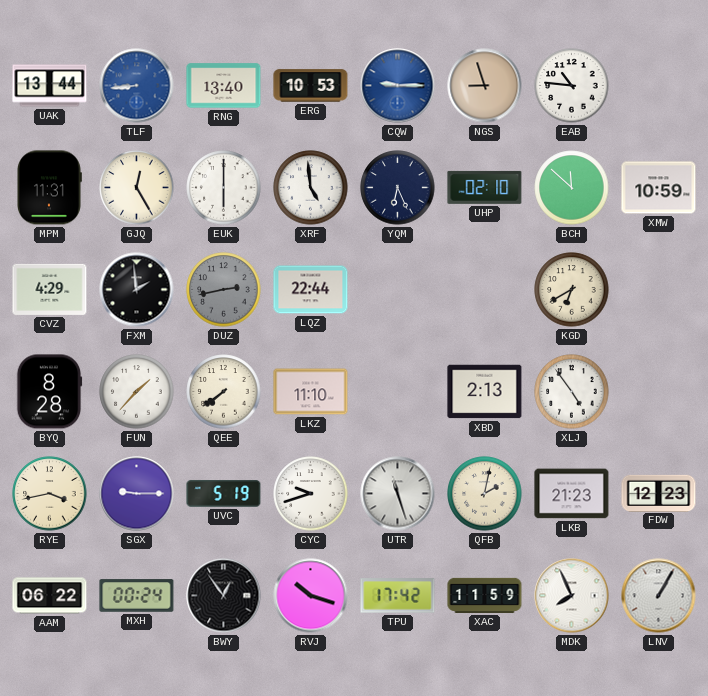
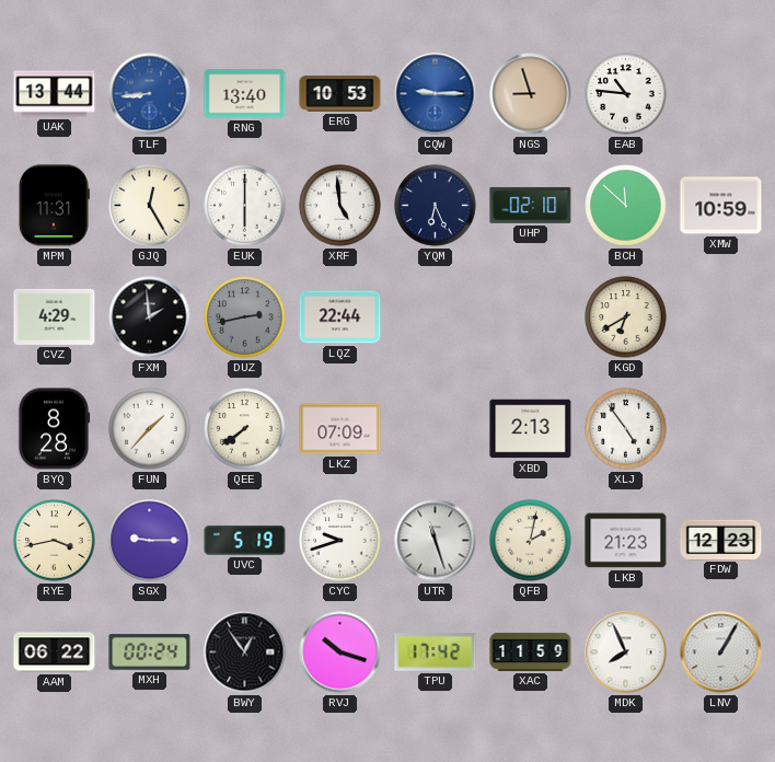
LKZ: 11:10 -> 07:09 (340, 429)
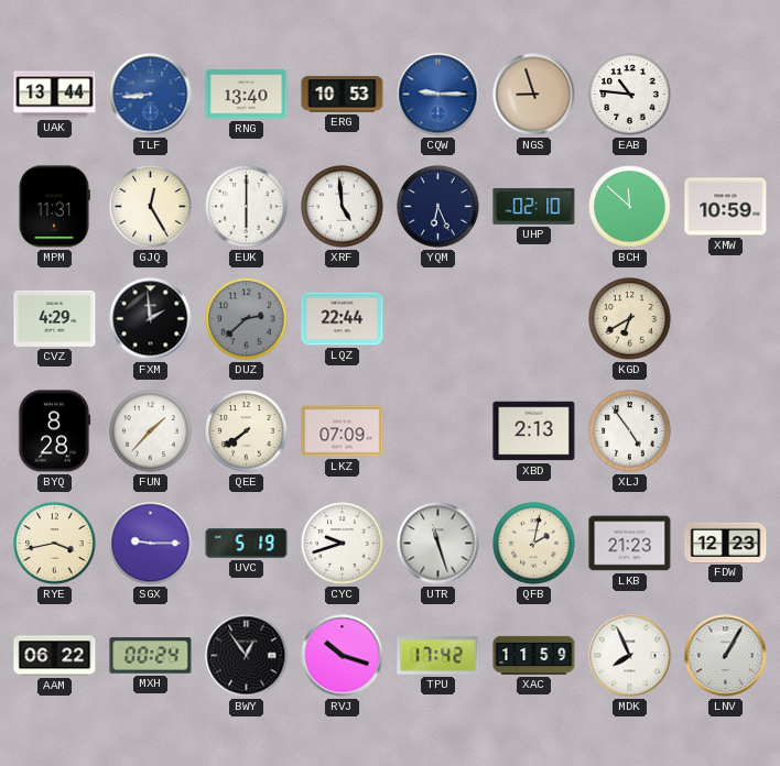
DUZ: 2:43 -> 2:38 (247, 319)
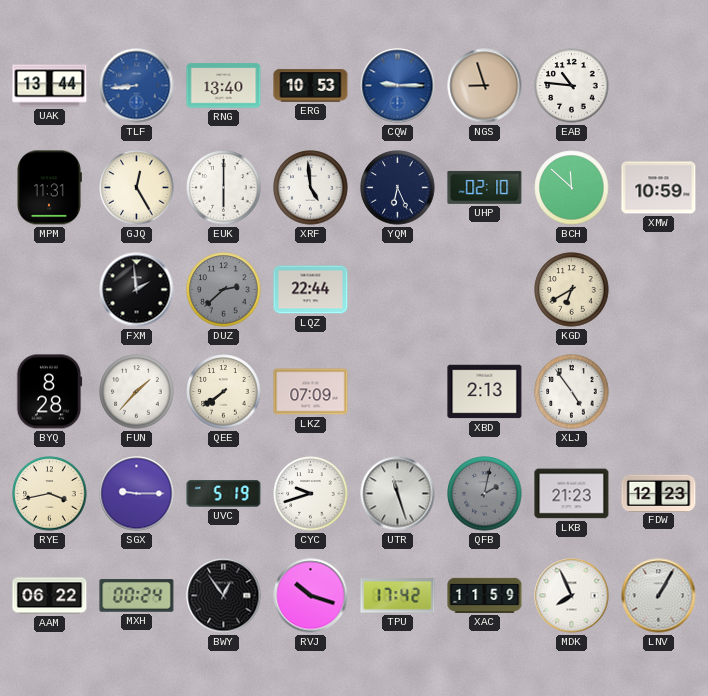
CVZ: 4:29 -> none (55, 318)
QFB dial: cream -> grey (485, 494)
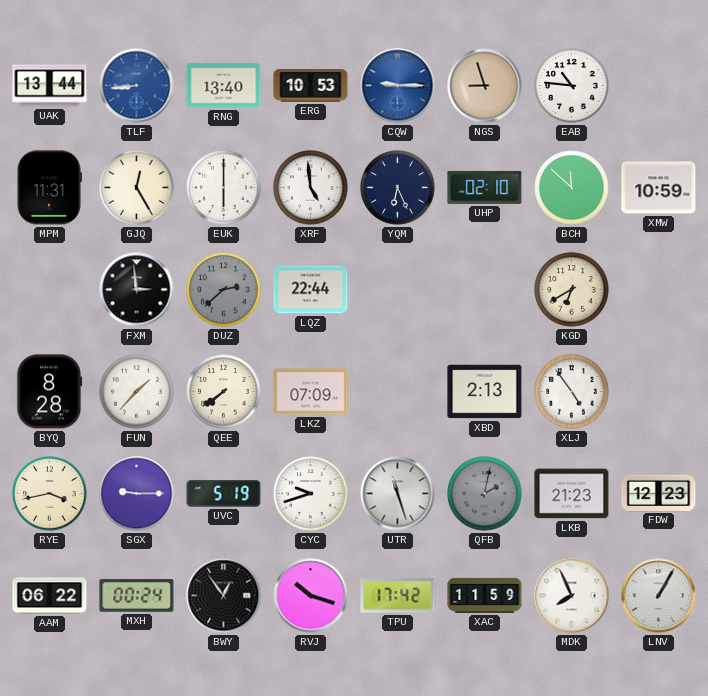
FXM: 1:59 -> 2:59 (137, 290)
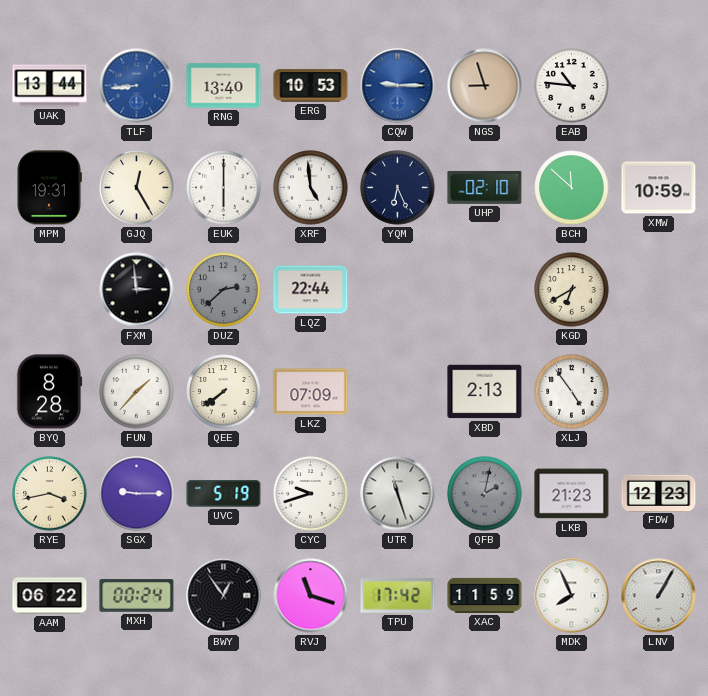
MPM: 11:31 -> 19:31 (50, 188)
RVJ: 10:18 -> 11:18 (311, 596)
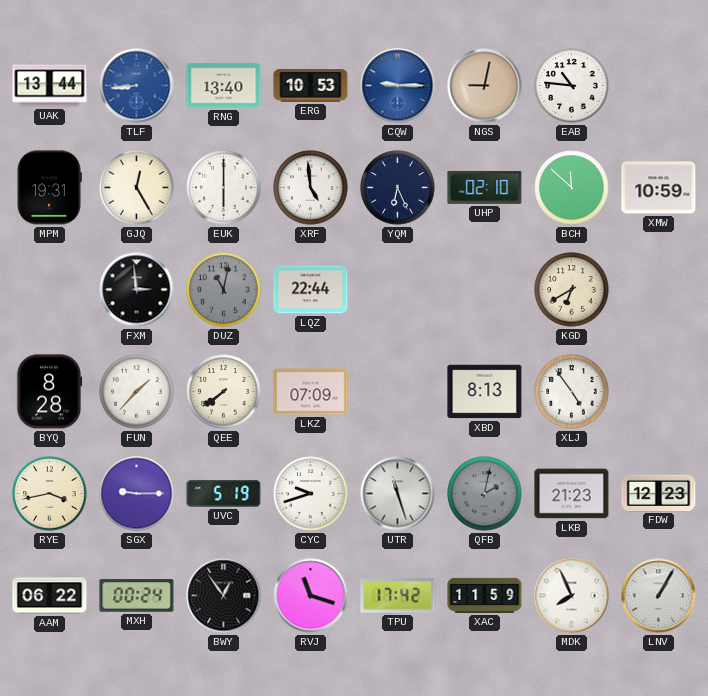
NGS: 8:57 -> 9:02 (485, 86)
DUZ: 2:38 -> 11:02 (224, 290)
XBD: 2:13 -> 8:13 (485, 392)
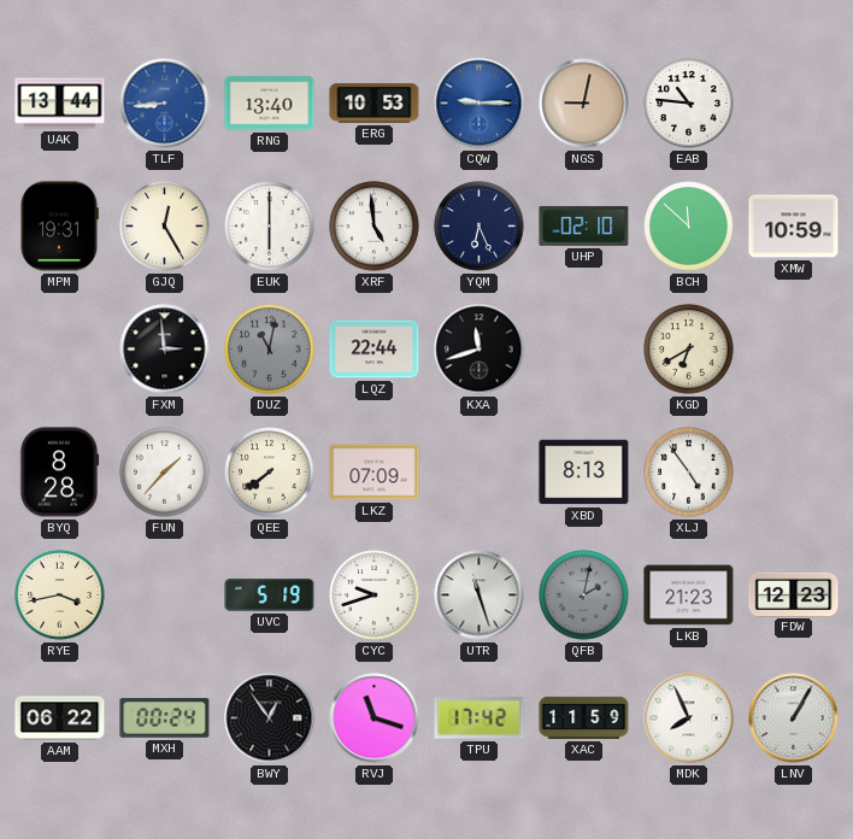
KXA: none -> 11:42 (480, 350)
SGX: 9:15 -> none (137, 494)
